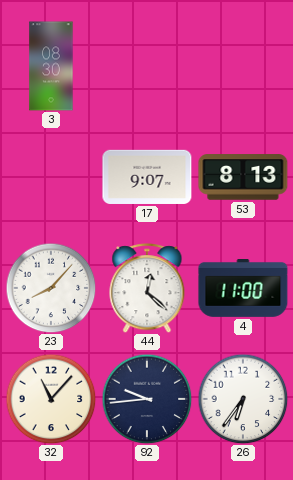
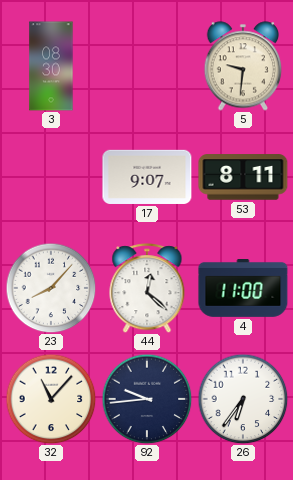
5: none -> 9:31 (243, 66)
53: 8:13 -> 8:11 (243, 177)
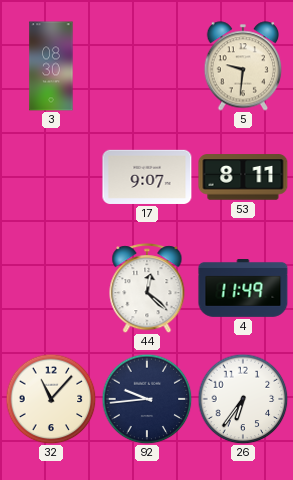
23: 8:07 -> none (51, 288)
4: 11:00 -> 11:49 (243, 289)
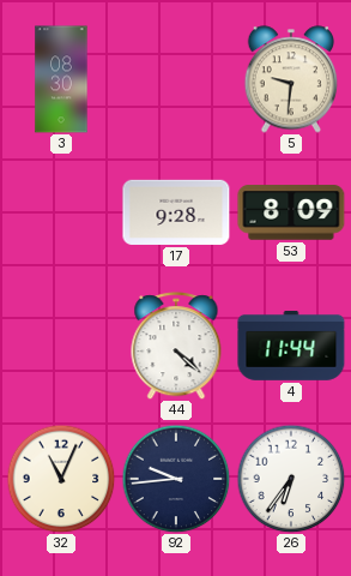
17: 9:07 -> 9:28 (176, 212)
53: 8:11 -> 8:09 (291, 212)
44: 12:22 -> 4:22 (176, 346)
4: 11:49 -> 11:44 (291, 347)
32: 11:07 -> 11:04 (61, 479)
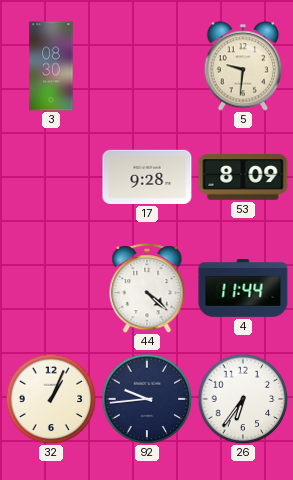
32: 11:04 -> 1:04 (51, 399)
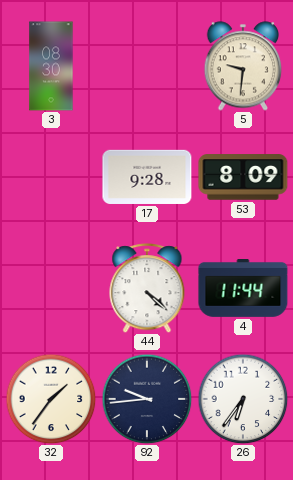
32: 1:04 -> 1:36 (51, 399)
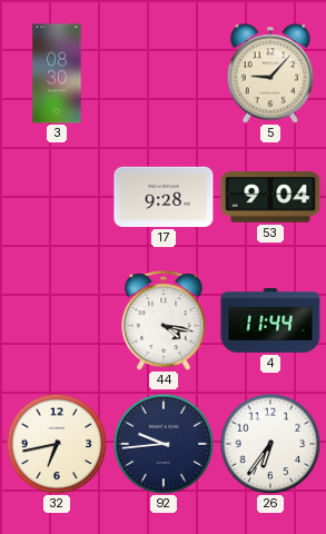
5: 9:31 -> 9:07 (270, 73)
53: 8:09 -> 9:04 (270, 197)
44: 4:22 -> 4:17 (164, 320)
32: 1:36 -> 6:43 (57, 444)
